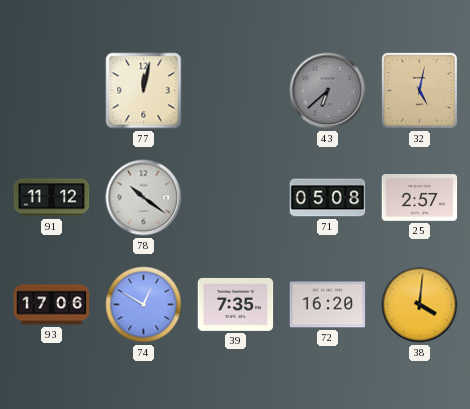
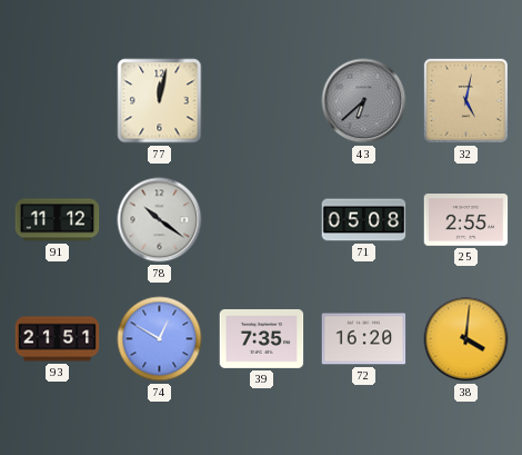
25: 2:57 -> 2:55 (466, 220)
93: 17:06 -> 21:51 (58, 339)
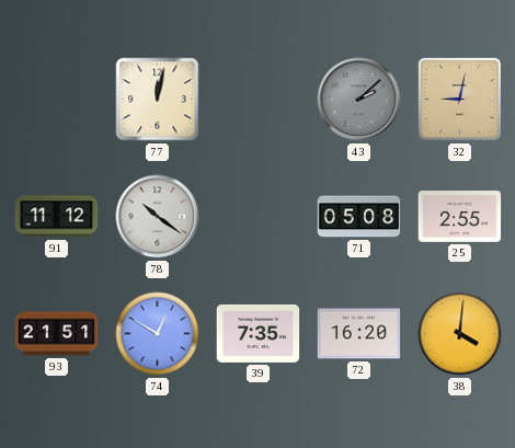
43: 6:38 -> 2:08 (359, 100)
32: 5:02 -> 9:02 (459, 99)
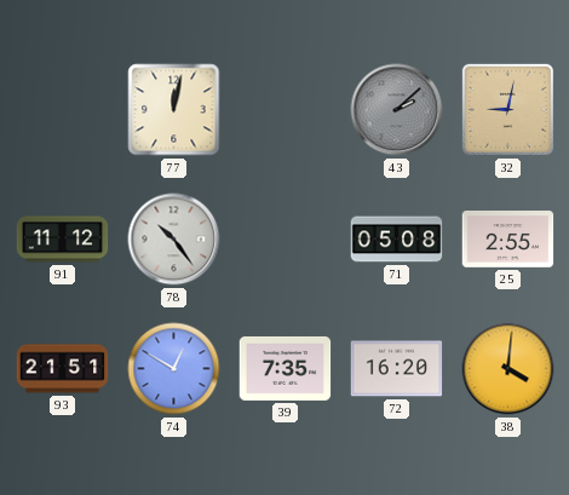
78: 10:21 -> 10:24 (174, 240)
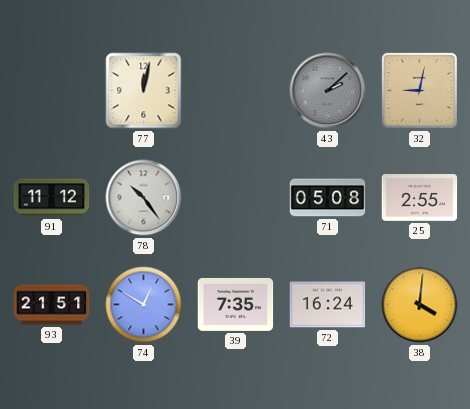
72: 16:20 -> 16:24 (328, 305)
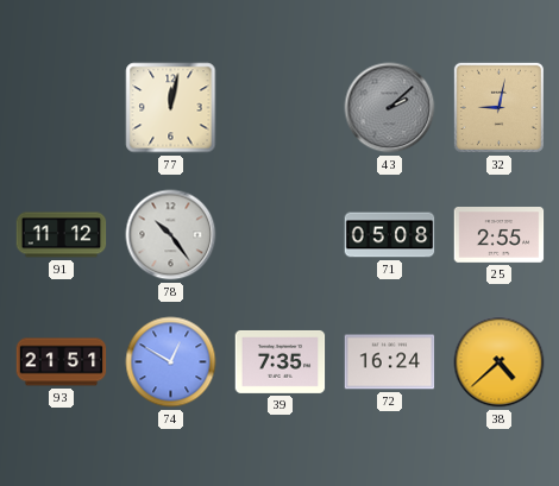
38: 4:01 -> 4:38 (500, 362)
